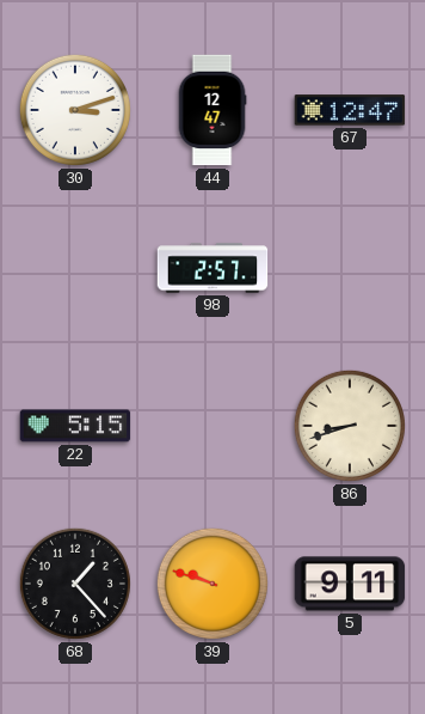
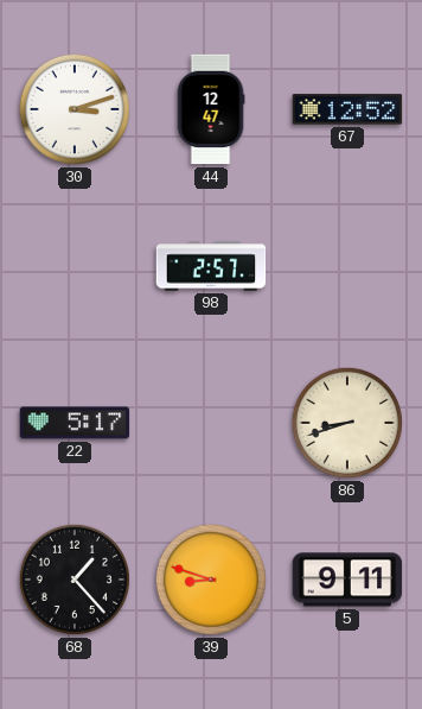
67: 12:47 -> 12:52 (347, 109)
22: 5:15 -> 5:17 (75, 423)
39: 9:48 -> 8:48 (211, 580)
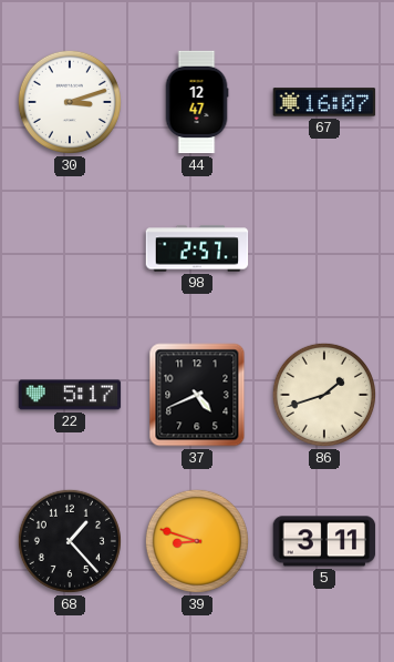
67: 12:52 -> 16:07 (324, 102)
37: none -> 4:41 (197, 395)
86: 8:42 -> 1:42 (324, 395)
5: 9:11 -> 3:11 (324, 541)
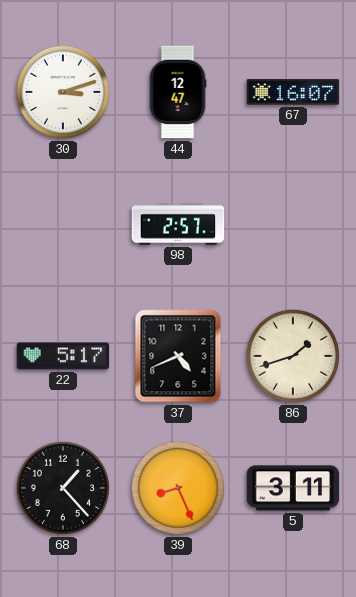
39: 8:48 -> 8:26 (178, 488)
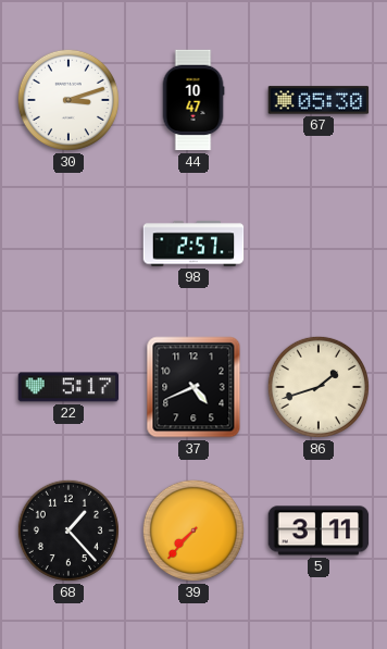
44: 12:47 -> 10:47 (193, 100)
67: 16:07 -> 05:30 (319, 100)
39: 8:26 -> 7:37 (193, 531)
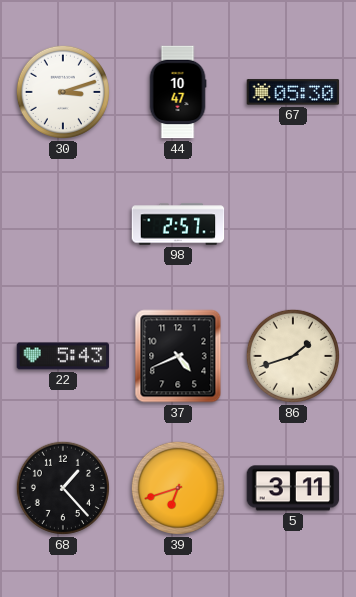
22: 5:17 -> 5:43 (63, 356)
39: 7:37 -> 6:42 (178, 488)
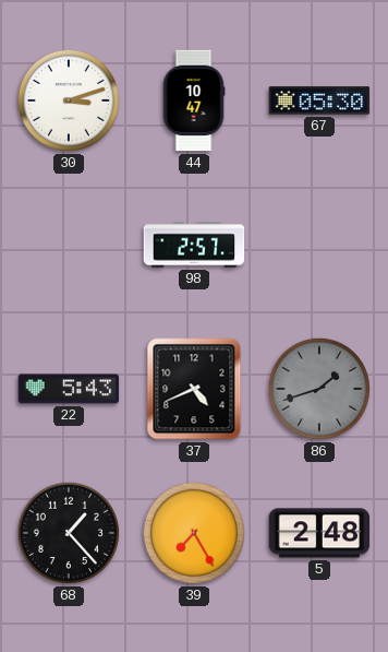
86 dial: cream -> grey (319, 389)
39: 6:42 -> 7:25 (194, 533)
5: 3:11 -> 2:48 (319, 533)
